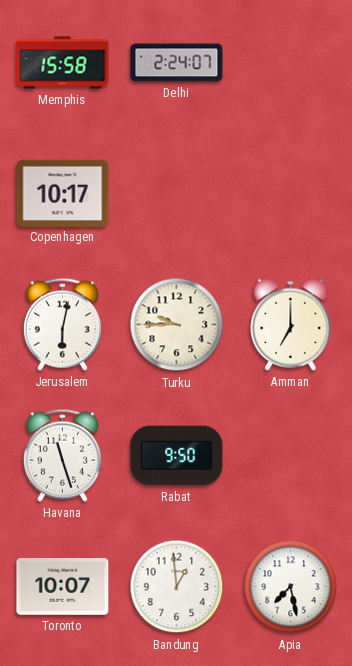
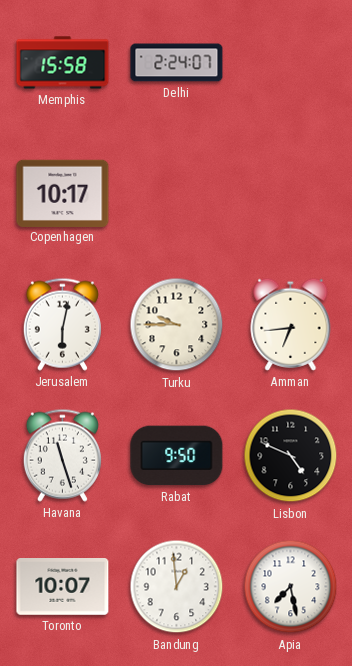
Amman: 7:00 -> 6:44 (291, 324)
Lisbon: none -> 4:49 (291, 456)
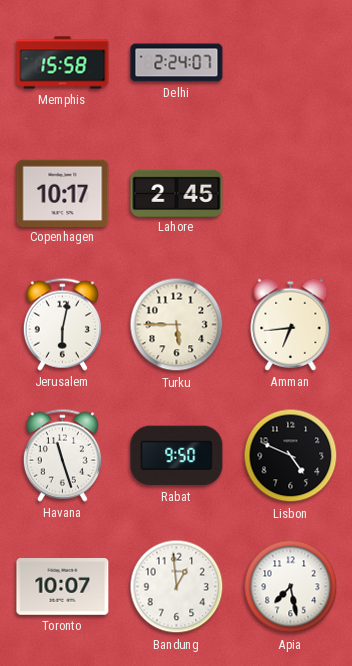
Lahore: none -> 2:45 (177, 193)
Turku: 9:45 -> 5:45 (177, 325)
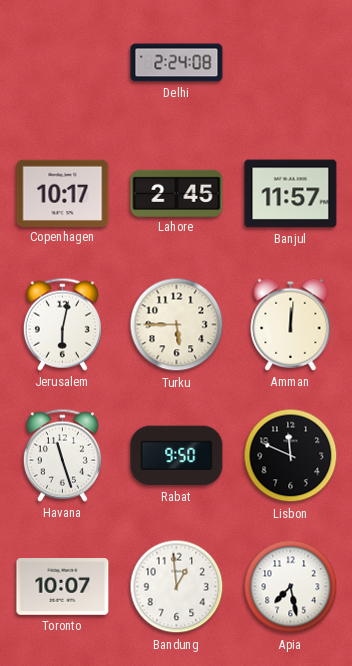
Memphis: 15:58 -> none (63, 63)
Delhi: 2:24:07 -> 2:24:08 (177, 63)
Banjul: none -> 11:57 (291, 194)
Amman: 6:44 -> 12:01 (291, 324)
Lisbon: 4:49 -> 11:49 (291, 456)
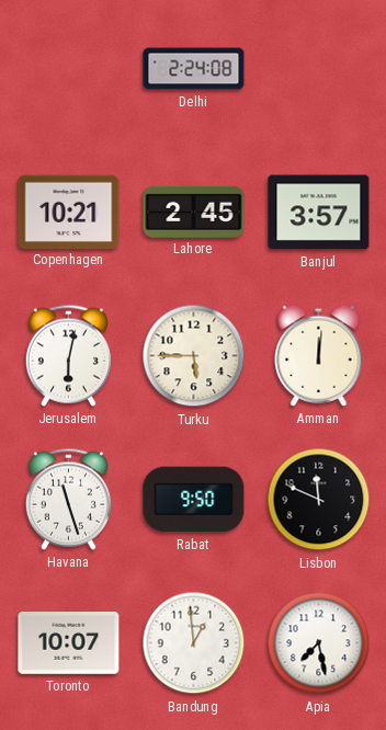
Copenhagen: 10:17 -> 10:21 (69, 212)
Banjul: 11:57 -> 3:57 (319, 213)
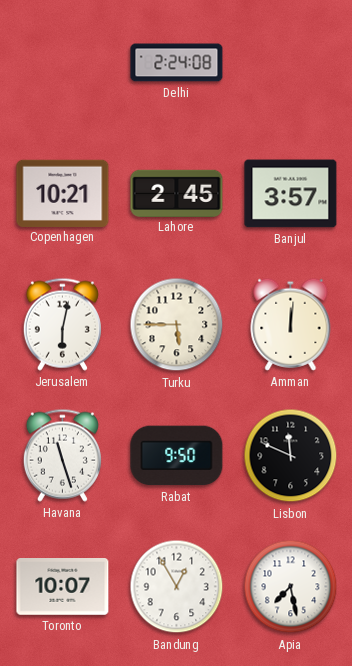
Bandung: 12:59 -> 12:55 (177, 587)
